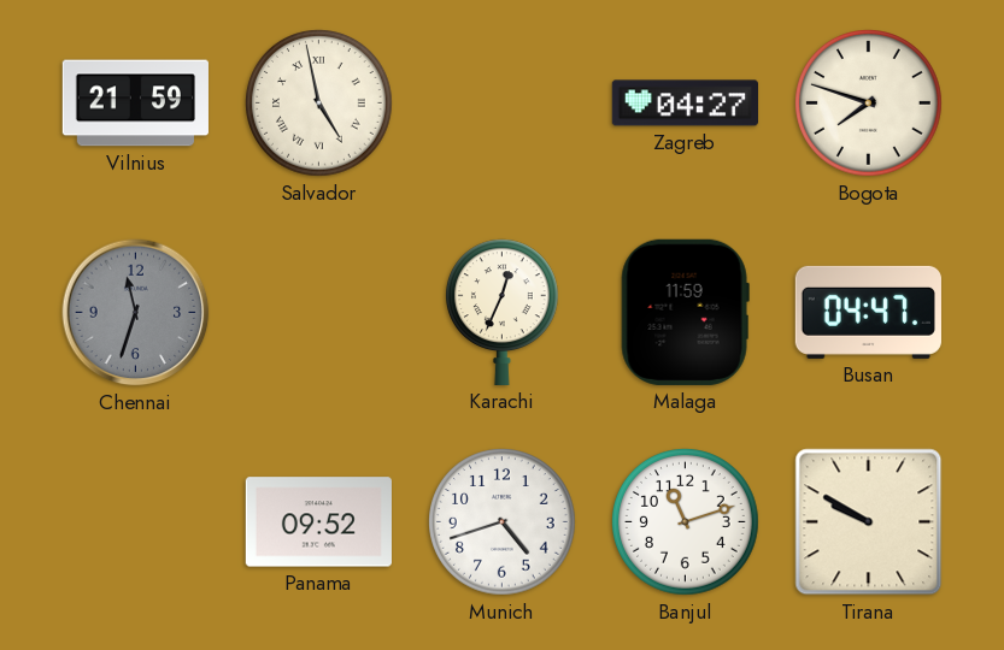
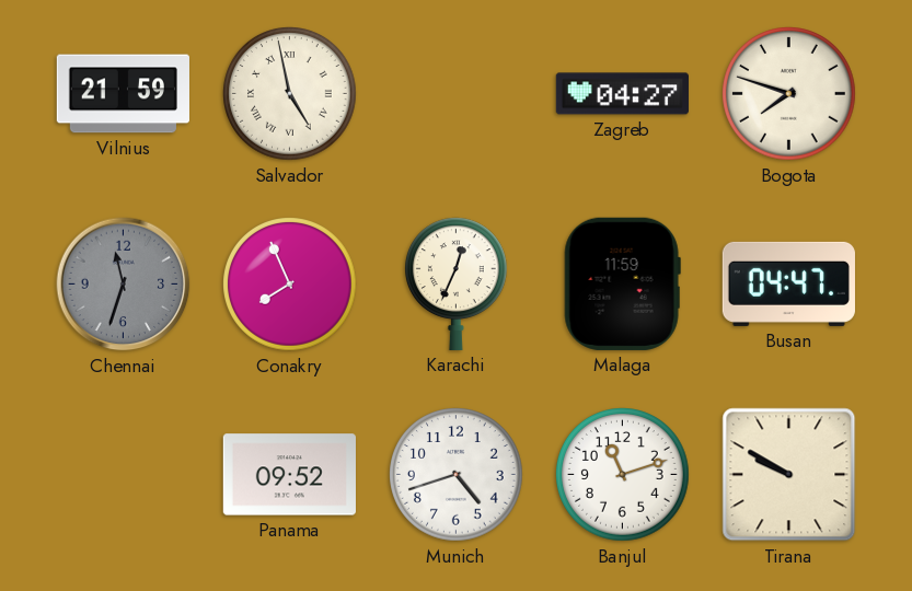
Conakry: none -> 7:56 (290, 285)
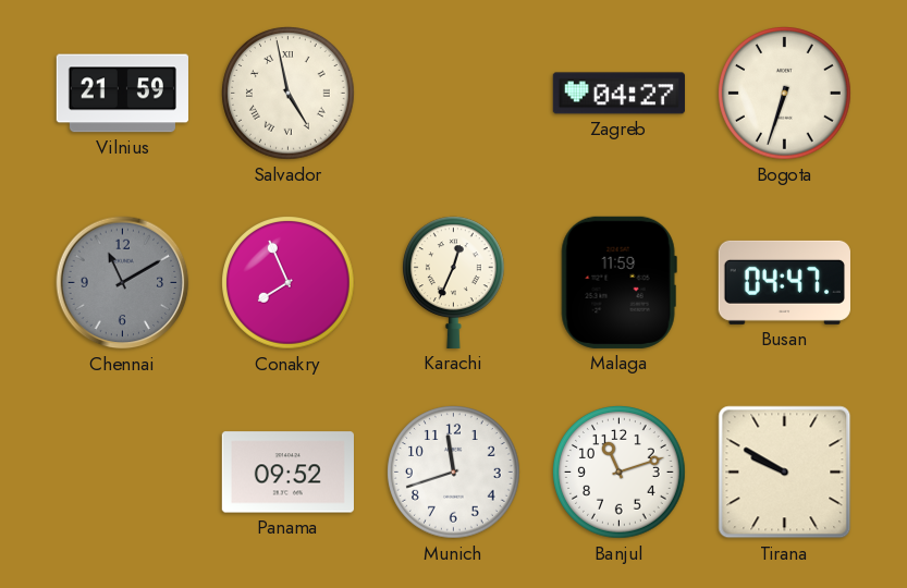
Bogota: 7:48 -> 6:33 (785, 94)
Chennai: 11:33 -> 11:10 (123, 283)
Munich: 4:42 -> 11:42 (454, 473)
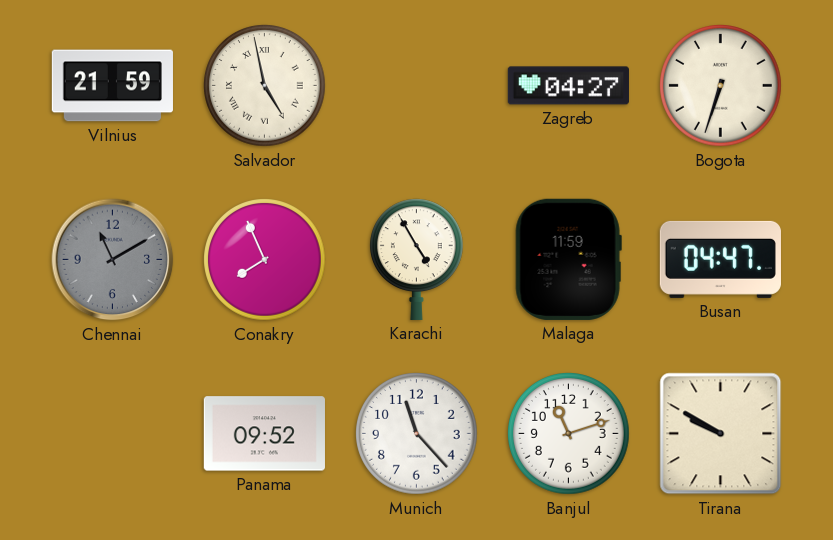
Karachi: 12:34 -> 4:55 (416, 259)
Munich: 11:42 -> 11:23 (417, 434)
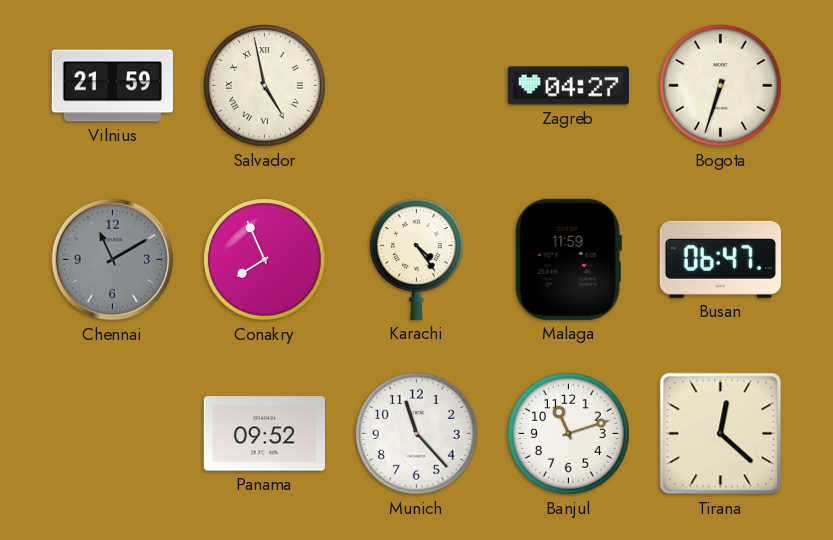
Karachi: 4:55 -> 4:24 (416, 259)
Busan: 04:47 -> 06:47 (720, 259)
Tirana: 9:50 -> 12:22 (721, 434)
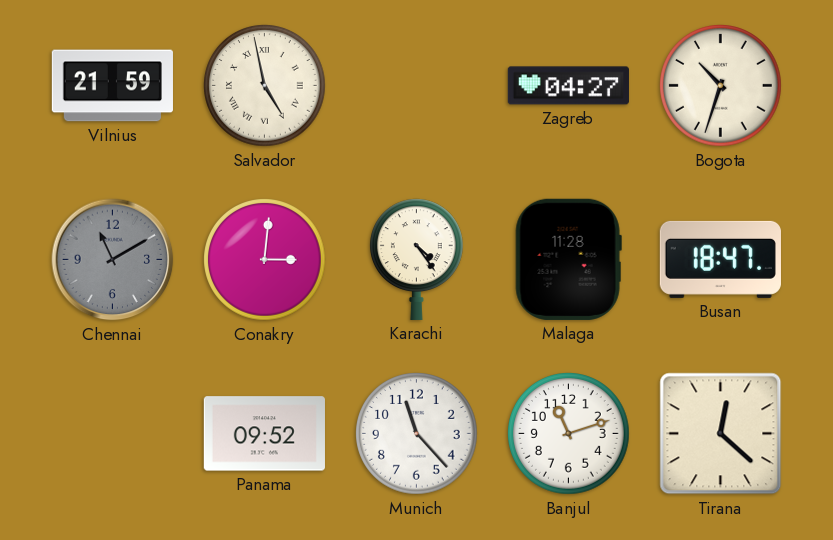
Bogota: 6:33 -> 10:33 (721, 86)
Conakry: 7:56 -> 3:01 (265, 260)
Malaga: 11:59 -> 11:28 (568, 259)
Busan: 06:47 -> 18:47 (720, 259)
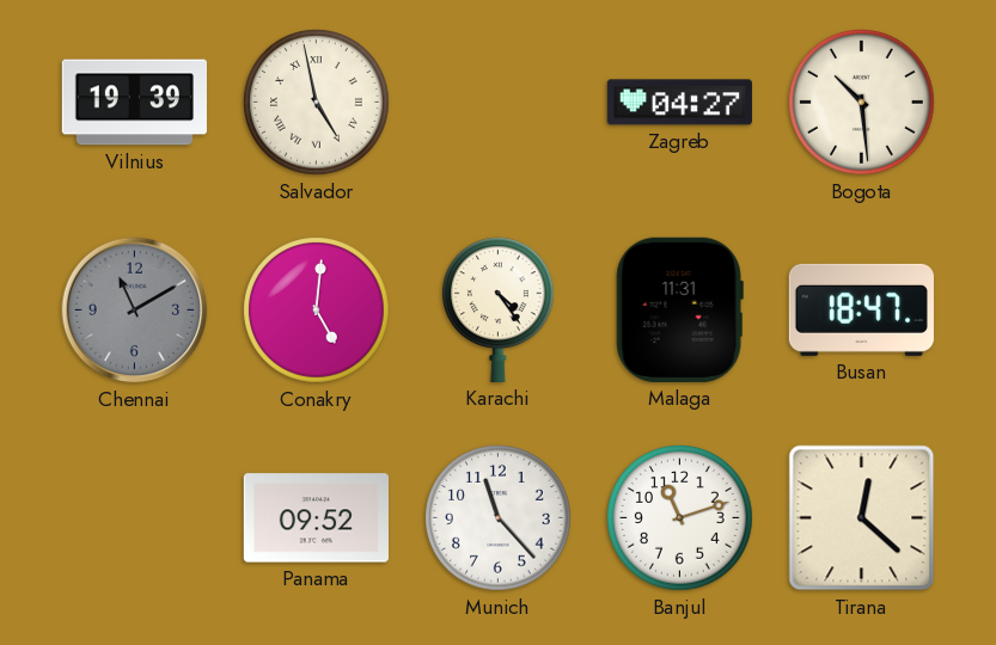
Vilnius: 21:59 -> 19:39 (134, 103)
Bogota: 10:33 -> 10:29 (862, 103)
Conakry: 3:01 -> 5:01 (317, 311)
Malaga: 11:28 -> 11:31 (679, 309)
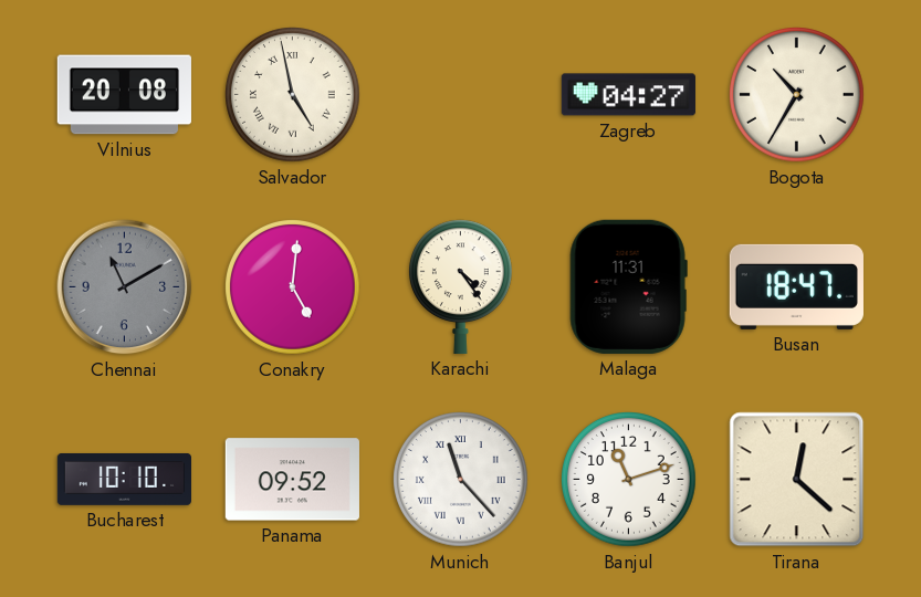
Vilnius: 19:39 -> 20:08 (124, 95)
Bogota: 10:29 -> 10:35 (797, 95)
Bucharest: none -> 10:10 (124, 479)
Munich numerals: Arabic -> Roman (461, 480)
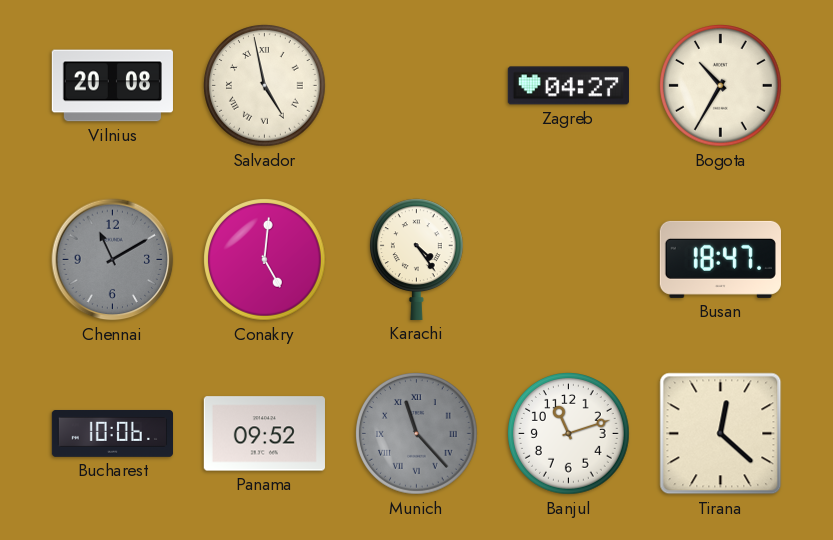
Malaga: 11:31 -> none (628, 286)
Bucharest: 10:10 -> 10:06 (112, 433)
Munich dial: white -> grey (417, 434)
